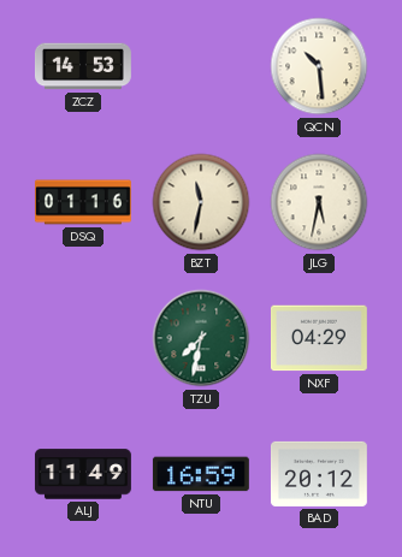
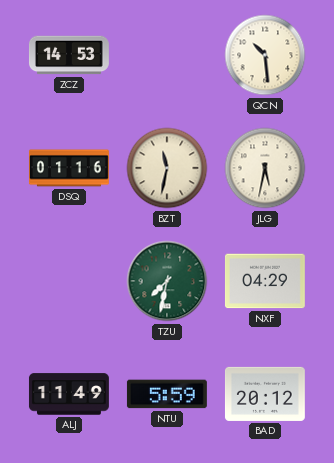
NTU: 16:59 -> 5:59 (167, 394)
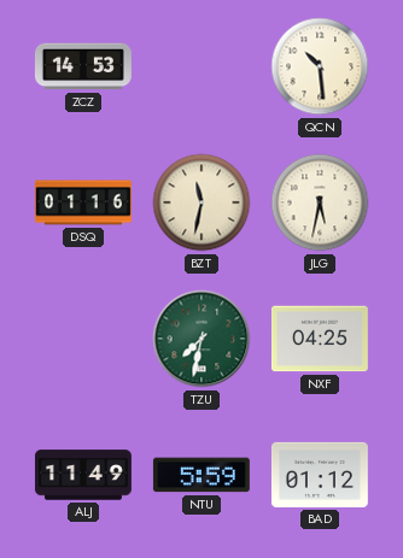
NXF: 04:29 -> 04:25 (320, 339)
BAD: 20:12 -> 01:12 (320, 475)
